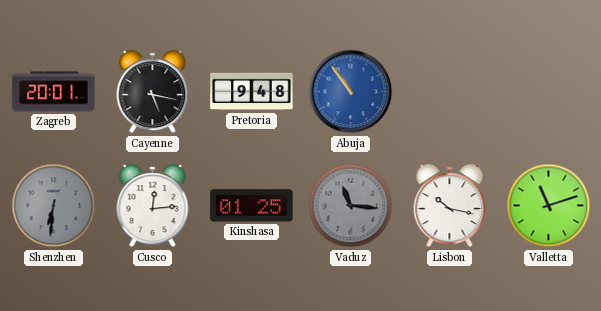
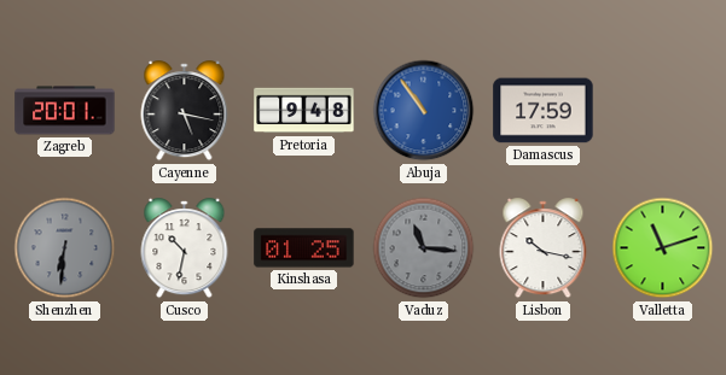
Damascus: none -> 17:59 (544, 111)
Cusco: 12:14 -> 10:32 (185, 248)
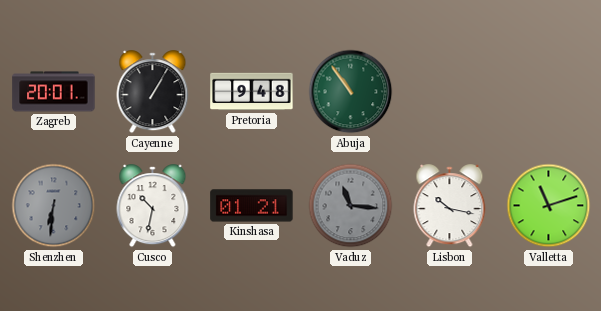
Cayenne: 5:17 -> 1:05 (153, 92)
Abuja dial: blue -> green (351, 92)
Damascus: 17:59 -> none (544, 111)
Kinshasa: 01:25 -> 01:21 (252, 206)
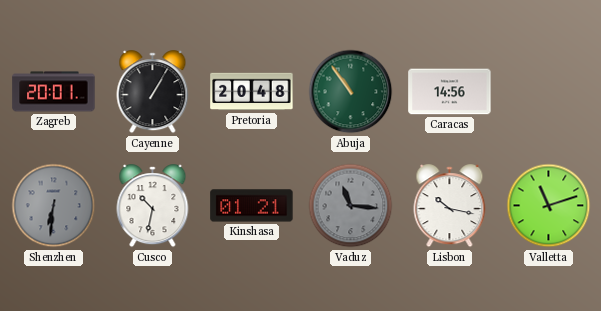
Pretoria: 9:48 -> 20:48 (252, 92)
Caracas: none -> 14:56 (450, 92)
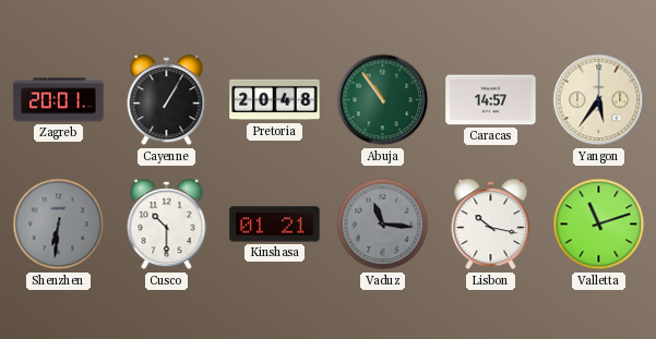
Caracas: 14:56 -> 14:57 (491, 100)
Yangon: none -> 5:36 (599, 100)
Cusco: 10:32 -> 10:30 (167, 225)
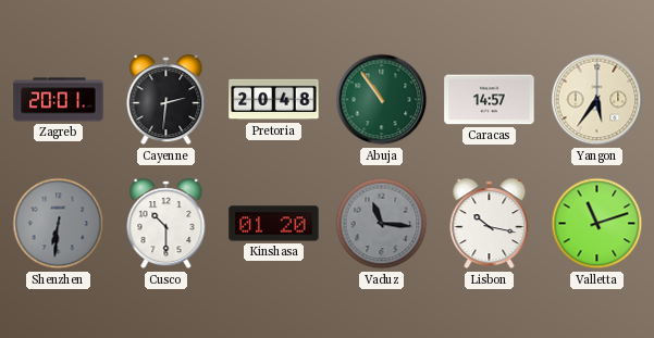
Cayenne: 1:05 -> 2:31 (166, 100)
Kinshasa: 01:21 -> 01:20 (274, 224)
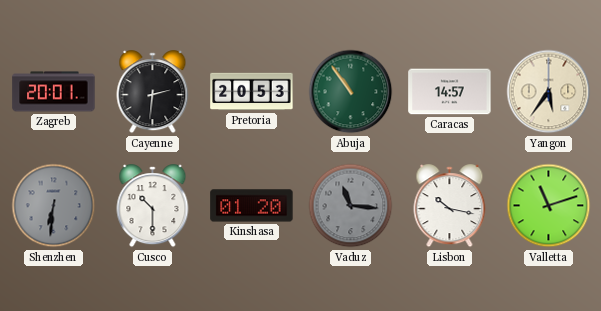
Pretoria: 20:48 -> 20:53 (252, 92)
